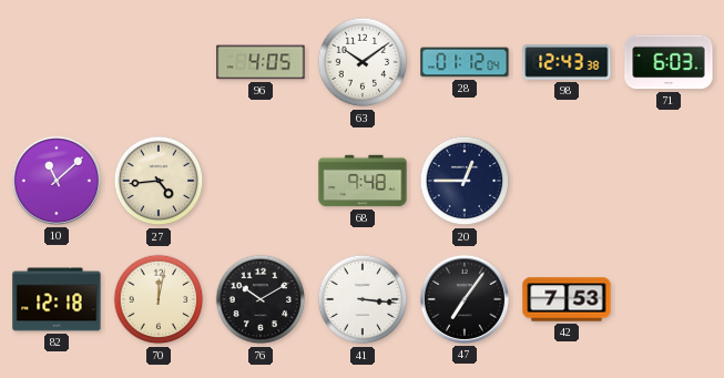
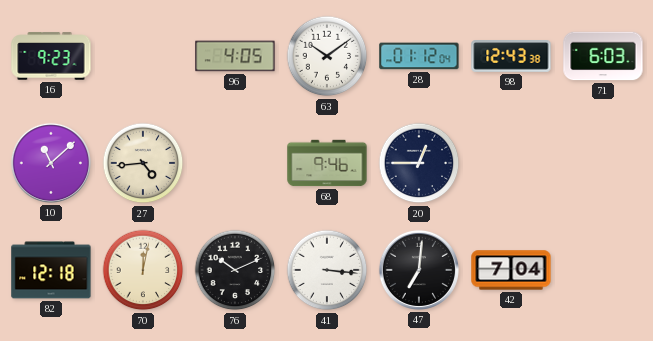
16: none -> 9:23 (51, 56)
68: 9:48 -> 9:46 (327, 163)
76: 10:10 -> 10:11 (235, 270)
47: 7:06 -> 7:01 (419, 270)
42: 7:53 -> 7:04 (511, 270)
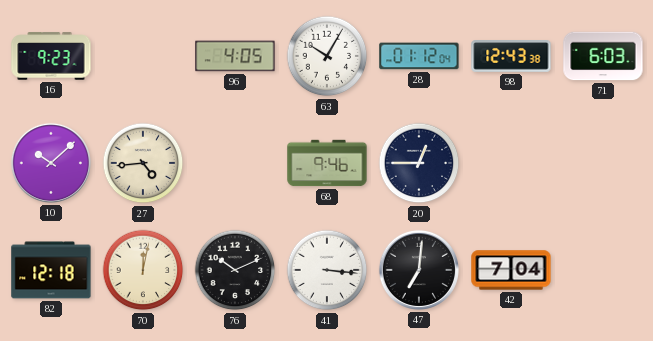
63: 10:09 -> 10:05 (327, 56)
10: 11:08 -> 10:08 (51, 163)
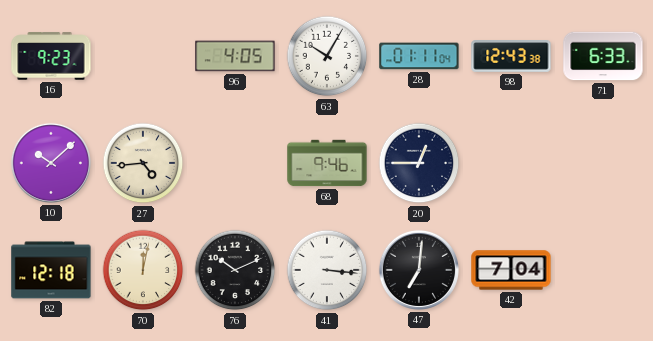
28: 01:12 -> 01:11 (419, 56)
71: 6:03 -> 6:33 (603, 56)
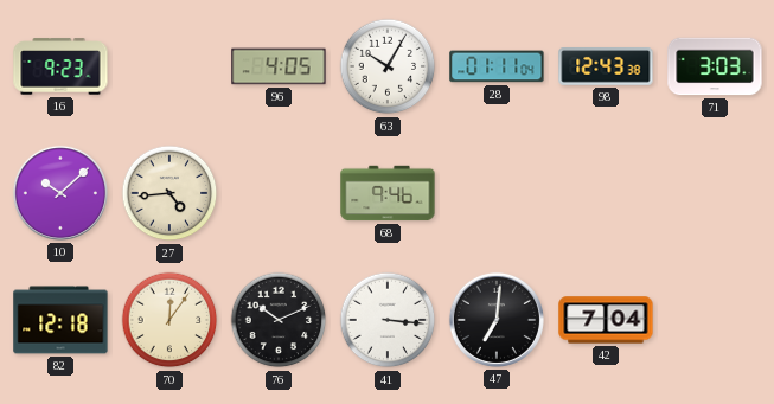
71: 6:33 -> 3:03 (715, 66)
20: 12:45 -> none (419, 163)
70: 12:02 -> 12:06 (169, 320)
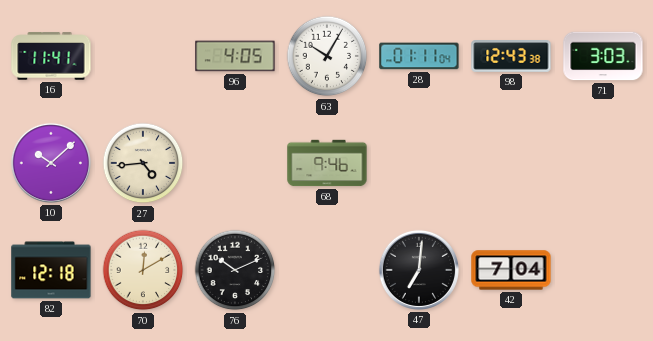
16: 9:23 -> 11:41 (51, 56)
70: 12:06 -> 12:10 (143, 270)
41: 3:16 -> none (388, 320)
